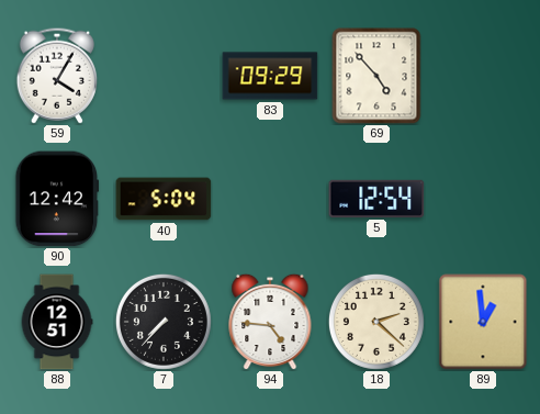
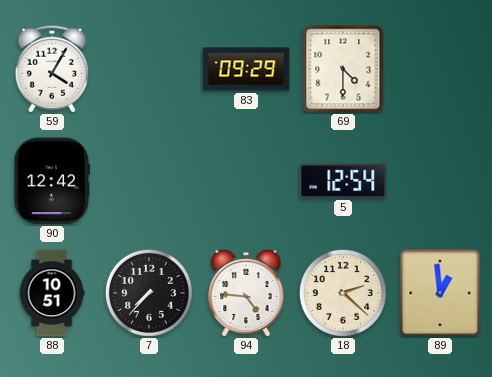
69: 4:53 -> 4:30 (343, 69)
40: 5:04 -> none (164, 199)
88: 12:51 -> 10:51 (52, 293)
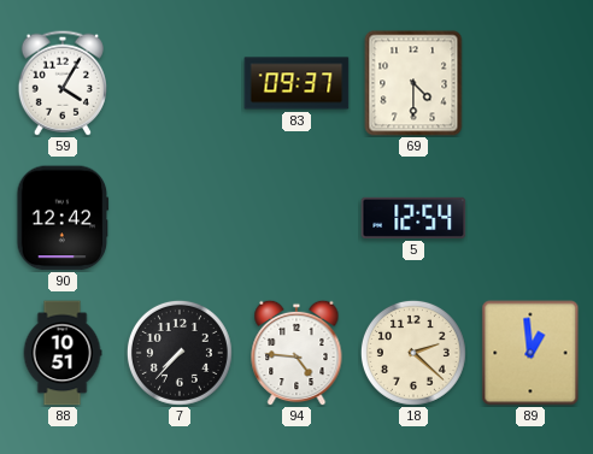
83: 09:29 -> 09:37 (296, 83)
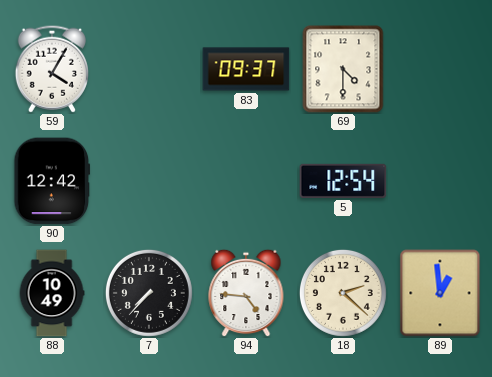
88: 10:51 -> 10:49 (52, 293)
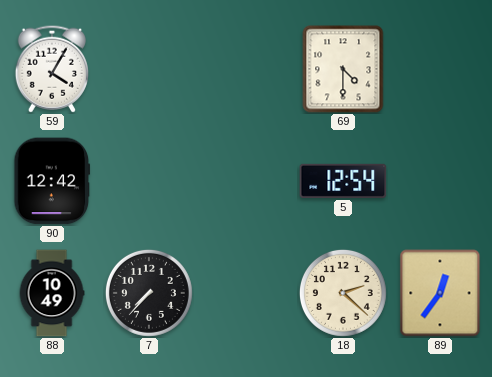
83: 09:37 -> none (246, 69)
94: 4:46 -> none (246, 293)
89: 12:59 -> 12:36 (440, 293)
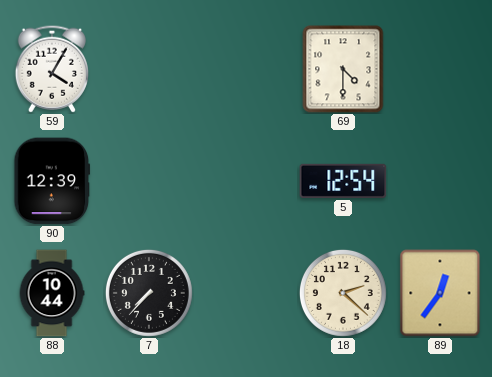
90: 12:42 -> 12:39 (52, 181)
88: 10:49 -> 10:44 (52, 293)
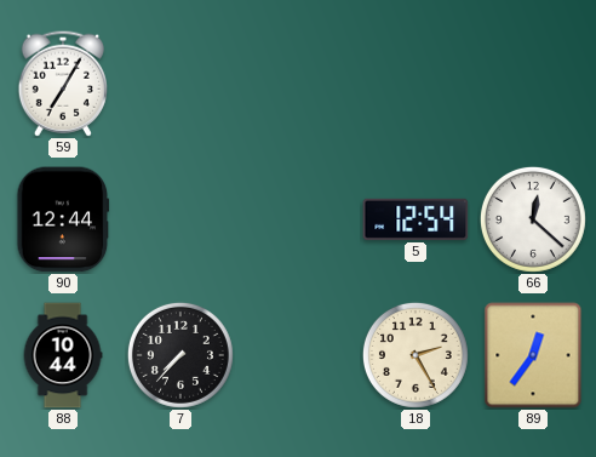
59: 4:05 -> 7:05 (63, 84)
69: 4:30 -> none (343, 69)
90: 12:39 -> 12:44 (63, 219)
66: none -> 12:22 (533, 219)
18: 2:22 -> 2:25 (416, 355)
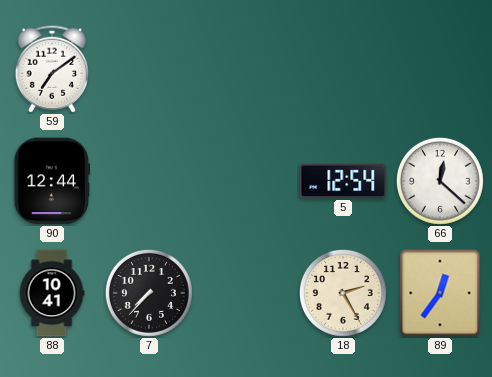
59: 7:05 -> 7:09 (52, 69)
88: 10:44 -> 10:41 (52, 293)
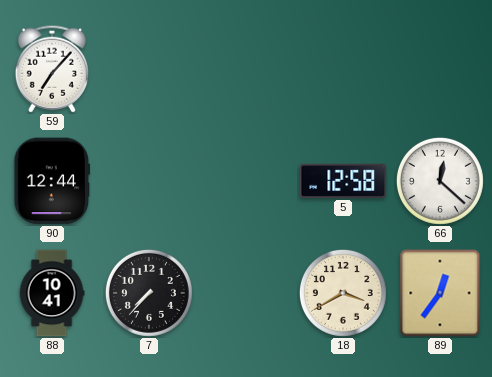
59: 7:09 -> 7:07 (52, 69)
5: 12:54 -> 12:58 (343, 181)
18: 2:25 -> 3:40 (343, 293)
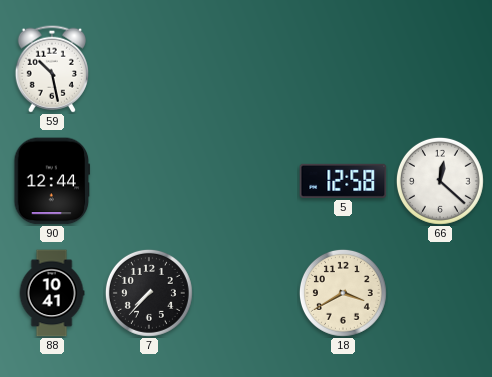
59: 7:07 -> 10:28 (52, 69)
89: 12:36 -> none (440, 293)
